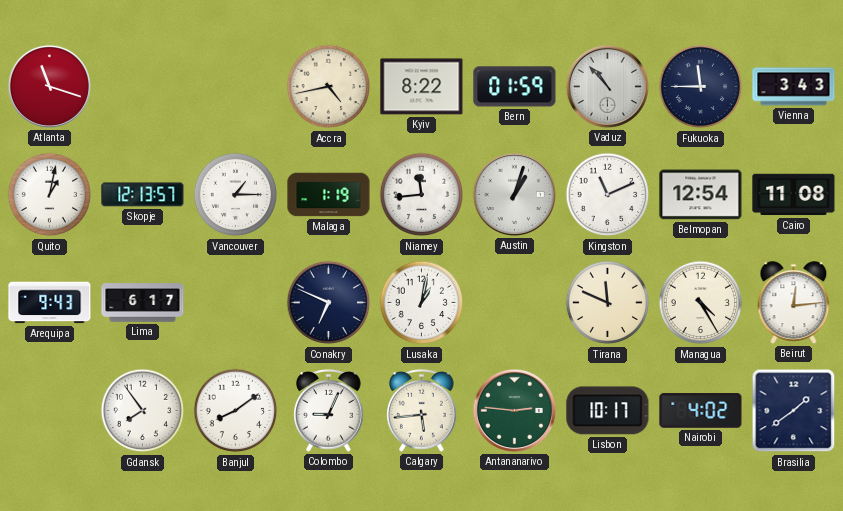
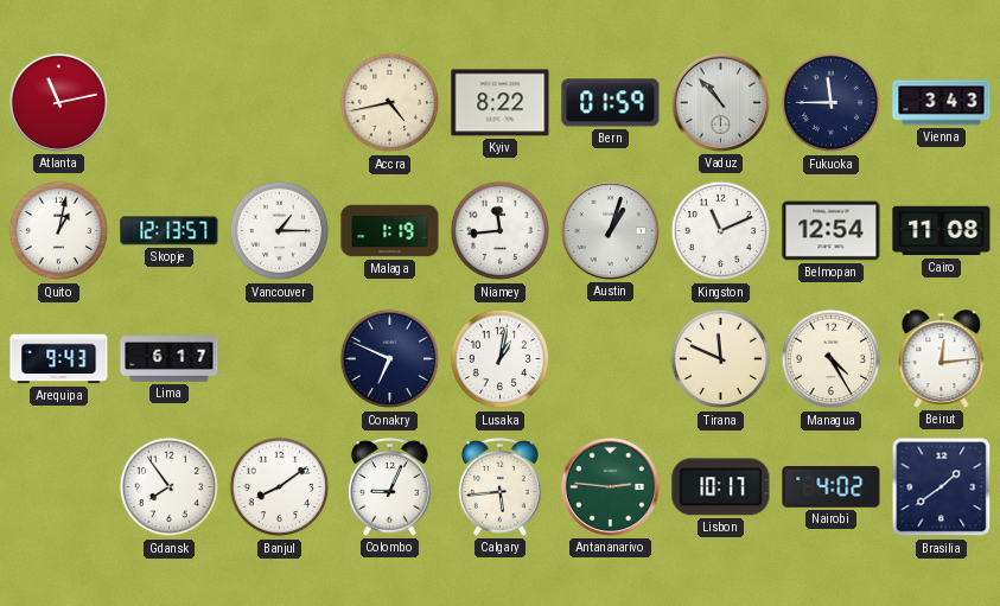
Atlanta: 11:18 -> 11:13 (58, 102)
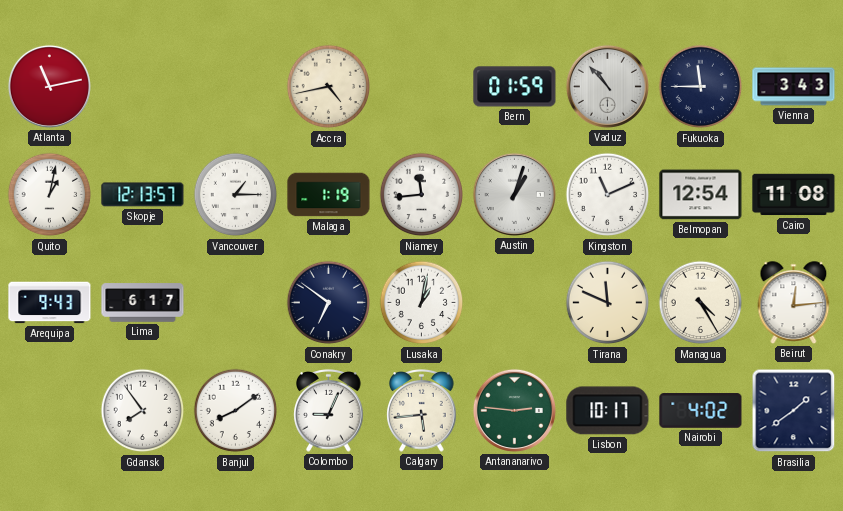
Kyiv: 8:22 -> none (501, 103)
Conakry: 6:49 -> 6:51 (329, 303)
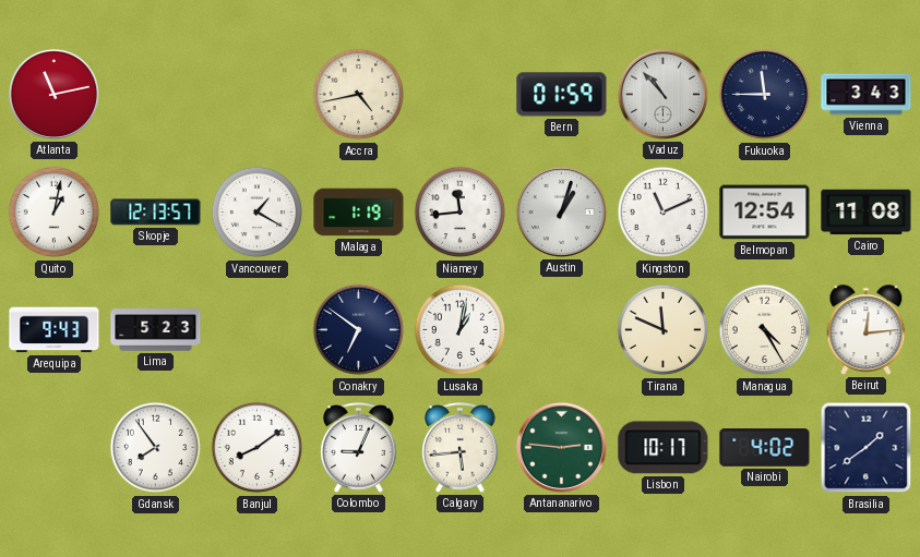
Vancouver: 1:15 -> 1:20 (258, 213)
Lima: 6:17 -> 5:23 (156, 330)
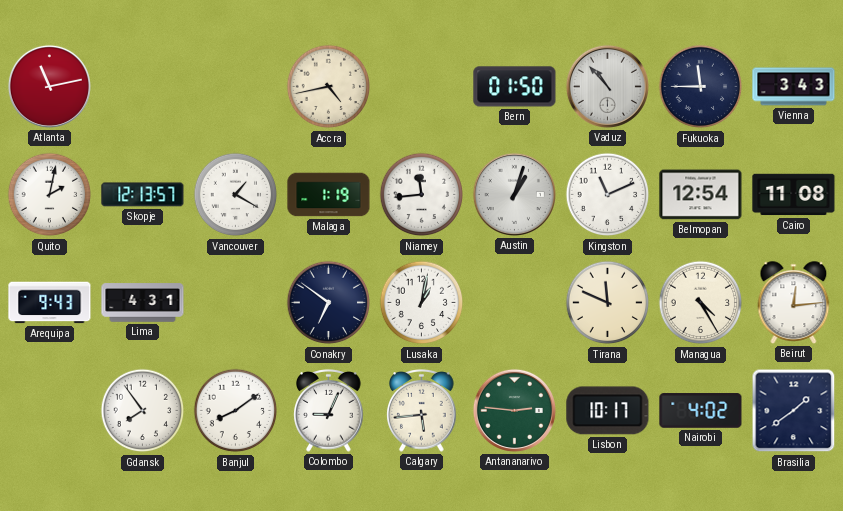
Bern: 01:59 -> 01:50 (515, 87)
Quito: 1:02 -> 2:02 (50, 195)
Lima: 5:23 -> 4:31 (143, 303)
